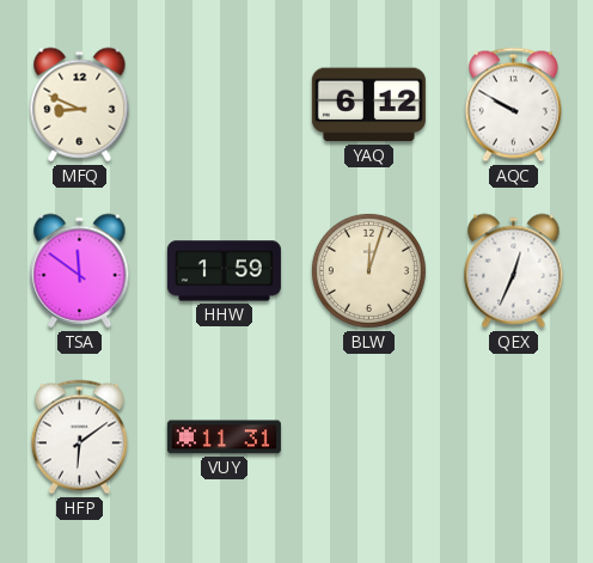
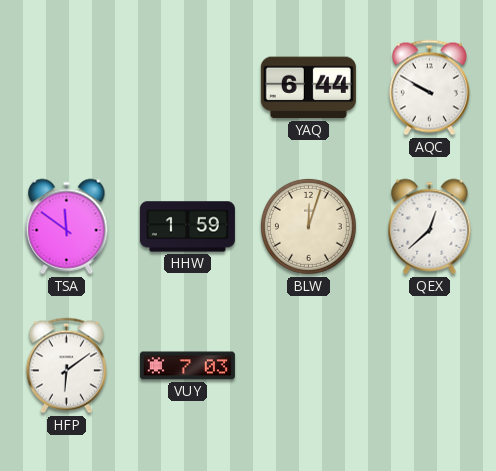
MFQ: 8:49 -> none (80, 105)
YAQ: 6:12 -> 6:44 (308, 88)
QEX: 12:34 -> 12:38 (430, 227)
VUY: 11:31 -> 7:03 (187, 366)
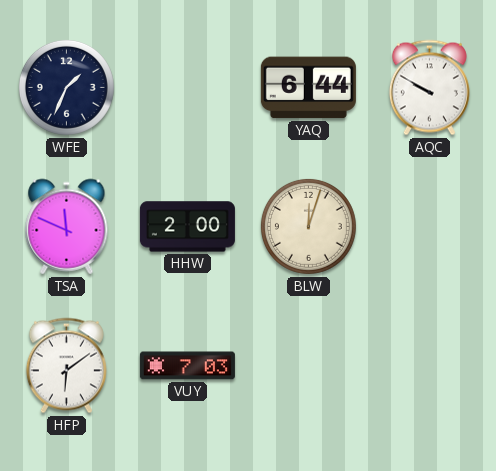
WFE: none -> 1:34 (66, 87)
TSA: 11:51 -> 11:49 (67, 227)
HHW: 1:59 -> 2:00 (187, 227)
QEX: 12:38 -> none (430, 227)
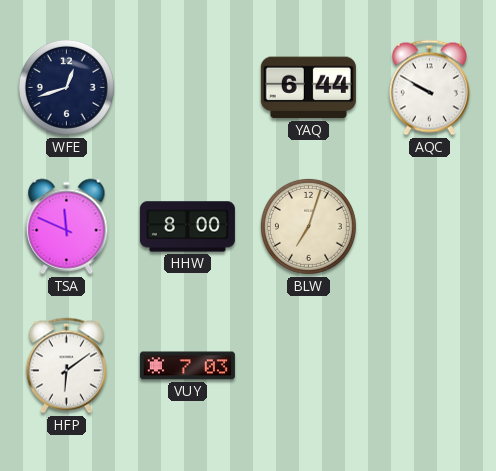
WFE: 1:34 -> 12:42 (66, 87)
HHW: 2:00 -> 8:00 (187, 227)
BLW: 12:03 -> 7:03 (308, 226)
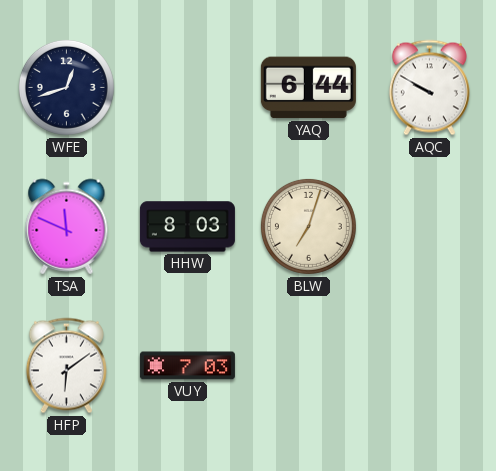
HHW: 8:00 -> 8:03 (187, 227)
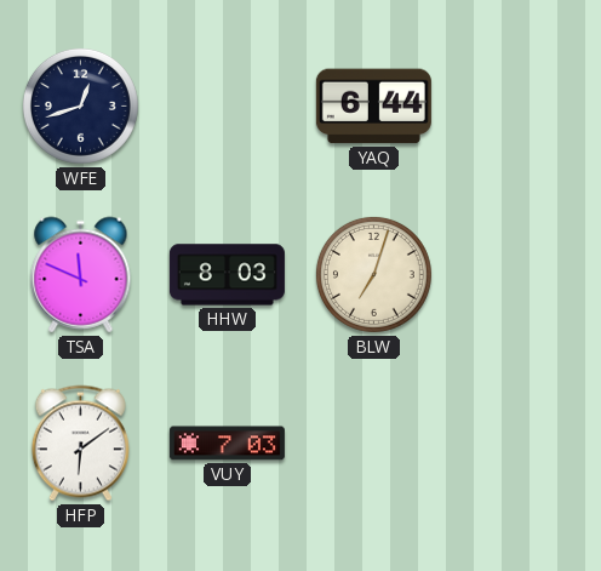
AQC: 9:50 -> none (429, 88)
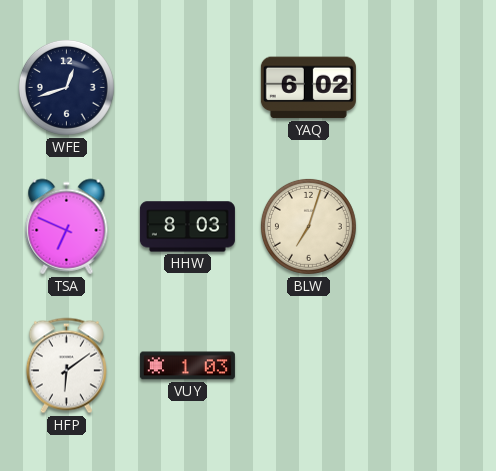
YAQ: 6:44 -> 6:02 (308, 88)
TSA: 11:49 -> 6:49 (67, 227)
VUY: 7:03 -> 1:03 (187, 366)
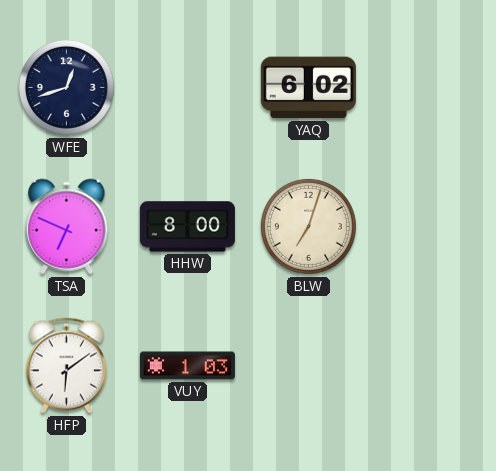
HHW: 8:03 -> 8:00 (187, 227)
